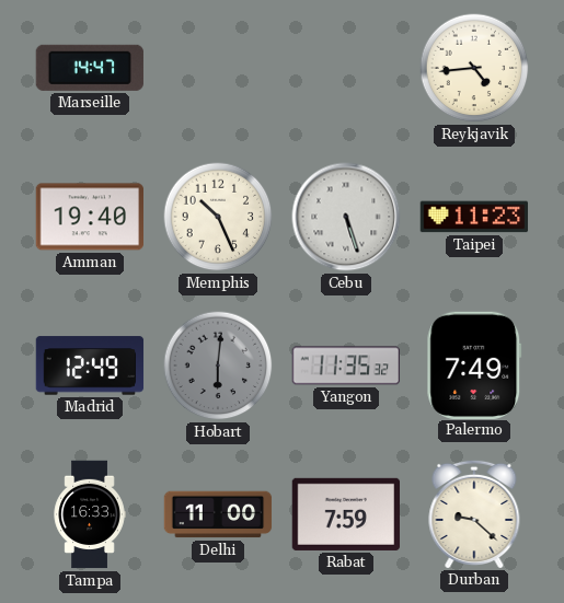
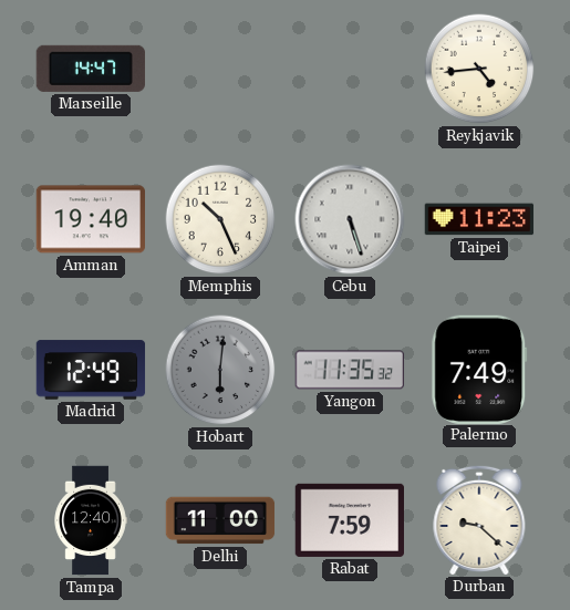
Tampa: 16:33 -> 12:40 (91, 520)
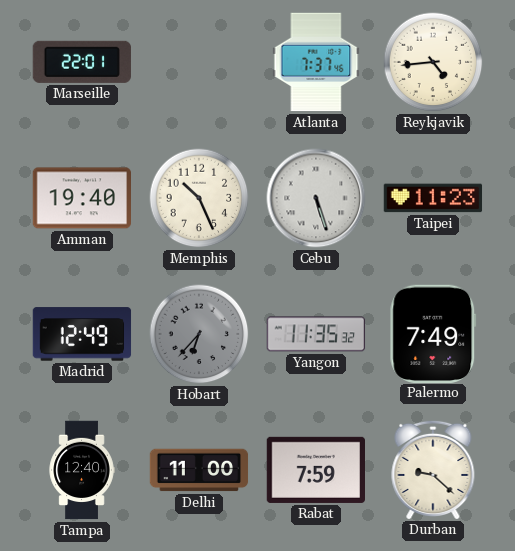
Marseille: 14:47 -> 22:01 (82, 62)
Atlanta: none -> 7:37 (316, 62)
Hobart: 6:01 -> 6:37 (199, 334)
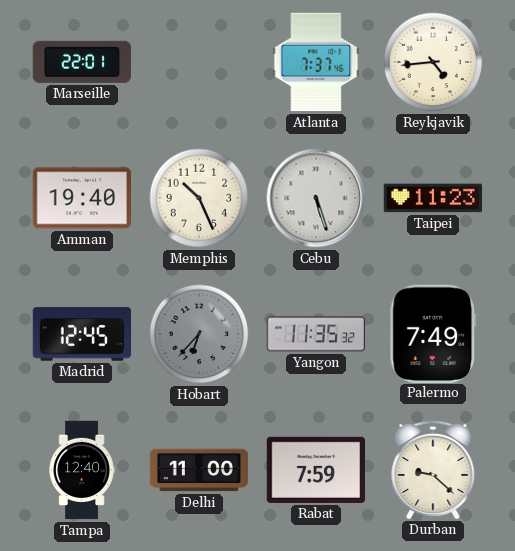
Madrid: 12:49 -> 12:45 (82, 334)
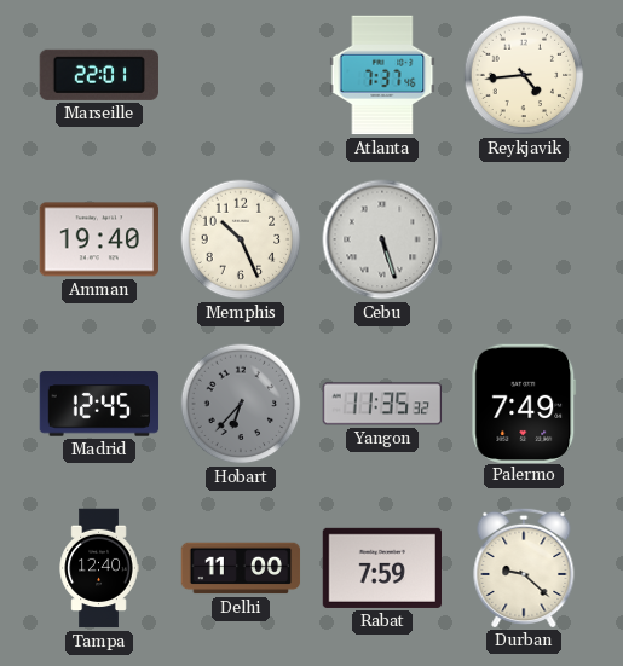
Taipei: 11:23 -> none (433, 198)
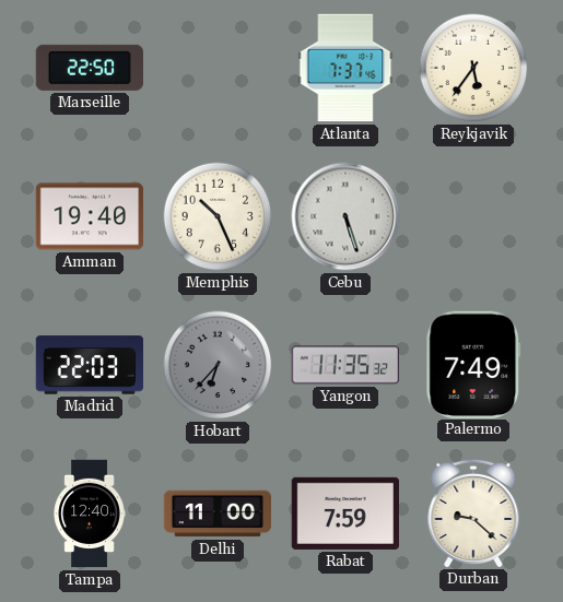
Marseille: 22:01 -> 22:50 (90, 68)
Reykjavik: 4:44 -> 5:36 (473, 68)
Madrid: 12:45 -> 22:03 (90, 365)
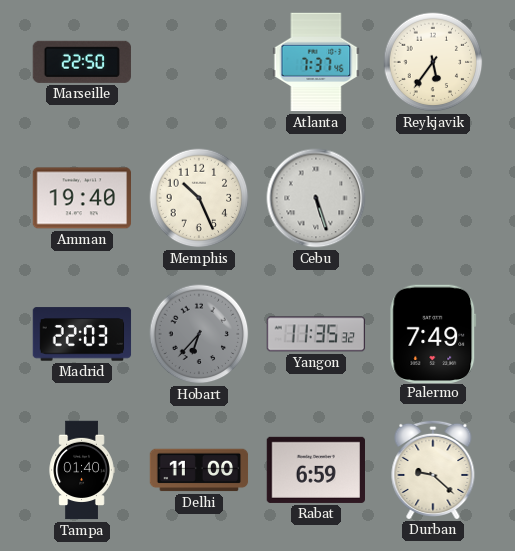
Tampa: 12:40 -> 01:40 (82, 470)
Rabat: 7:59 -> 6:59 (315, 470)
